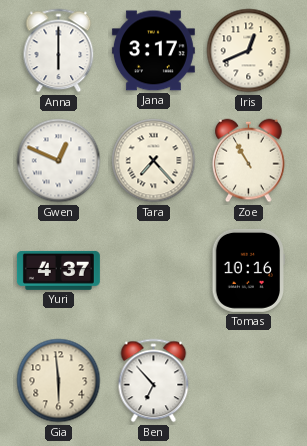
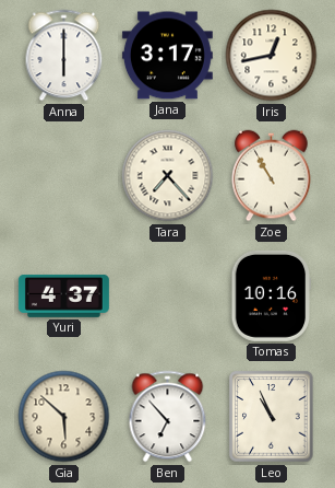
Iris: 12:41 -> 12:43 (272, 56)
Gwen: 12:49 -> none (59, 161)
Gia: 5:59 -> 5:52 (64, 417)
Leo: none -> 10:56 (272, 417)
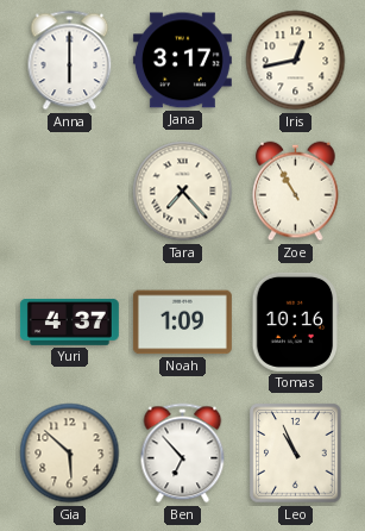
Noah: none -> 1:09 (182, 323)
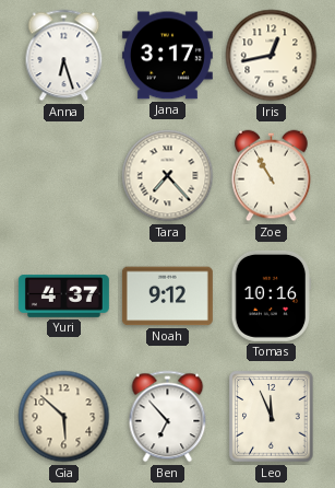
Anna: 6:00 -> 6:27 (64, 56)
Noah: 1:09 -> 9:12 (167, 297)
Leo: 10:56 -> 11:56 (272, 417)
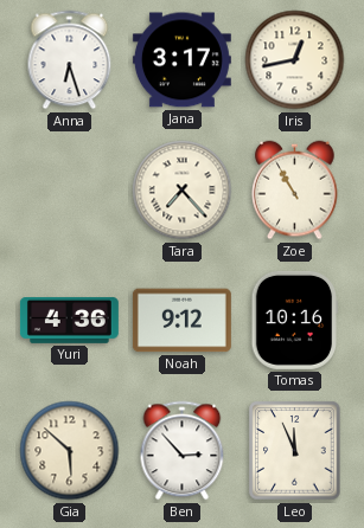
Yuri: 4:37 -> 4:36 (69, 320)
Ben: 6:53 -> 2:53 (183, 451)
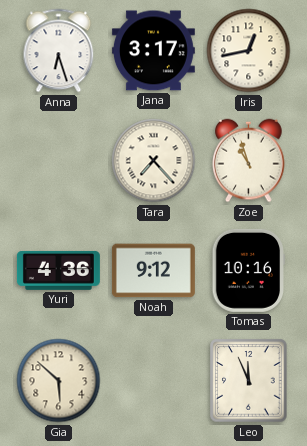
Zoe: 10:55 -> 10:57 (249, 161)
Ben: 2:53 -> none (183, 451)
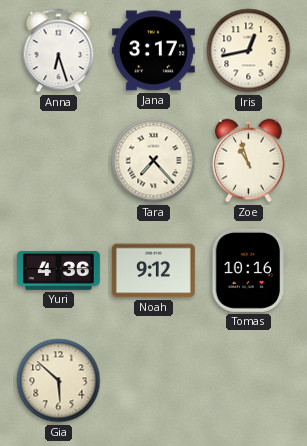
Leo: 11:56 -> none (249, 381)
